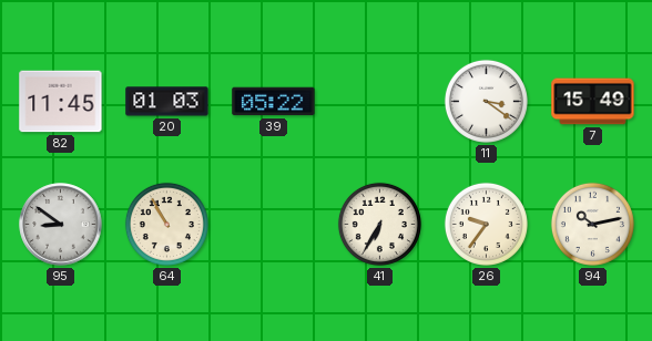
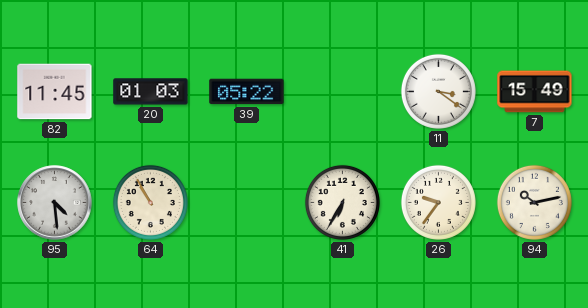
95: 8:51 -> 4:29 (55, 203)
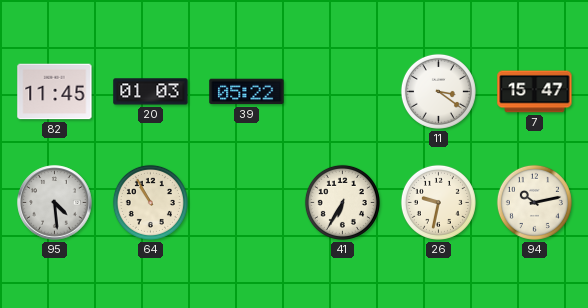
7: 15:49 -> 15:47 (535, 92)
26: 9:36 -> 9:32 (438, 202)
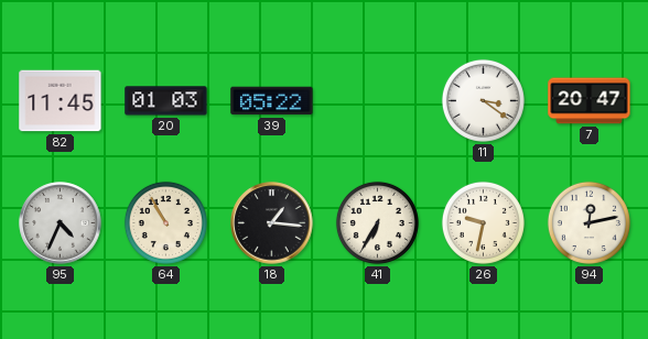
7: 15:47 -> 20:47 (590, 101)
95: 4:29 -> 4:34 (61, 223)
18: none -> 1:16 (272, 223)
94: 10:13 -> 12:13 (588, 222)
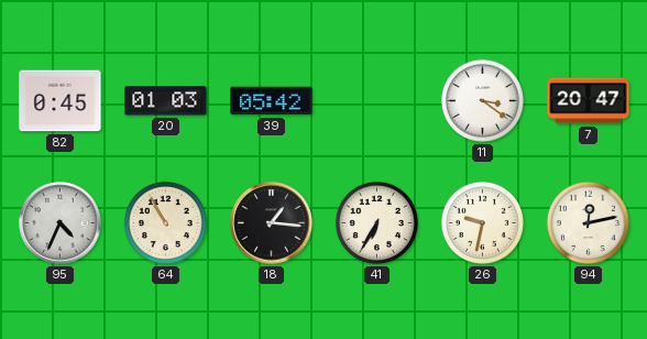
82: 11:45 -> 0:45 (61, 101)
39: 05:22 -> 05:42 (272, 101)
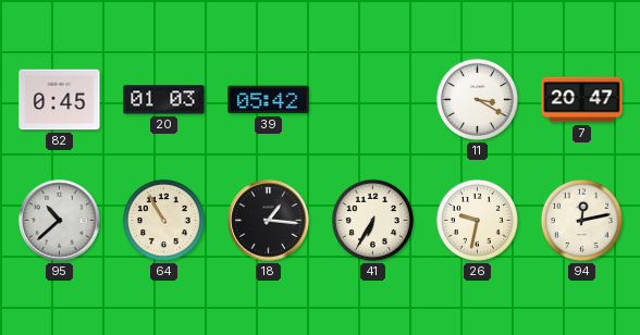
11: 3:21 -> 3:20 (477, 99)
95: 4:34 -> 10:38 (60, 221)
